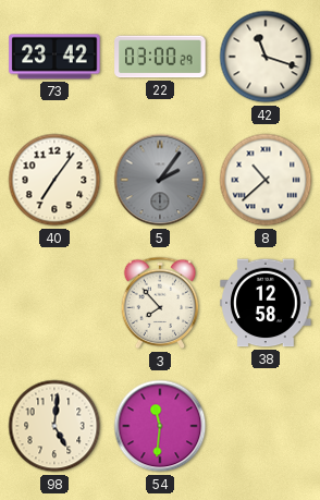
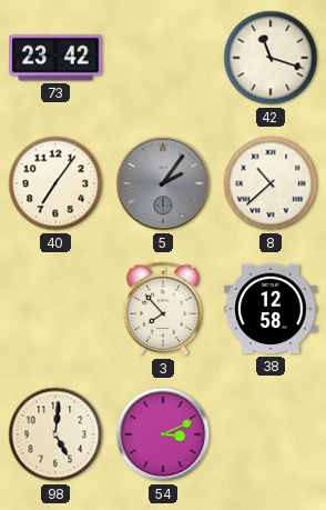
22: 03:00 -> none (160, 57)
54: 11:31 -> 3:11 (163, 434)
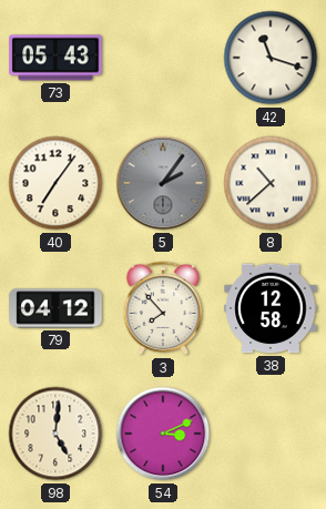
73: 23:42 -> 05:43 (55, 58)
79: none -> 04:12 (55, 308)
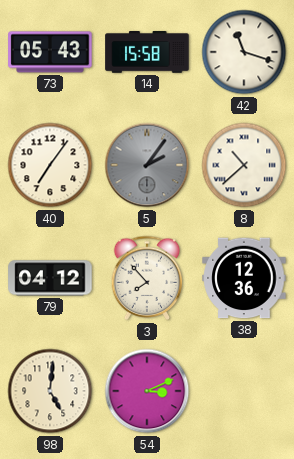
14: none -> 15:58 (147, 52)
38: 12:58 -> 12:36 (244, 278)
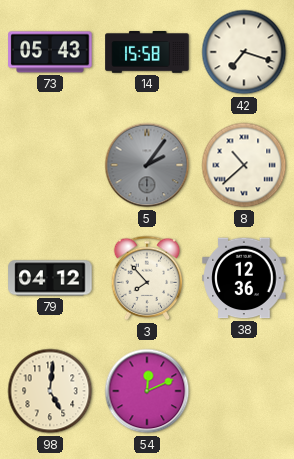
42: 11:18 -> 7:18 (244, 52)
40: 7:06 -> none (50, 165)
54: 3:11 -> 12:11 (147, 391)
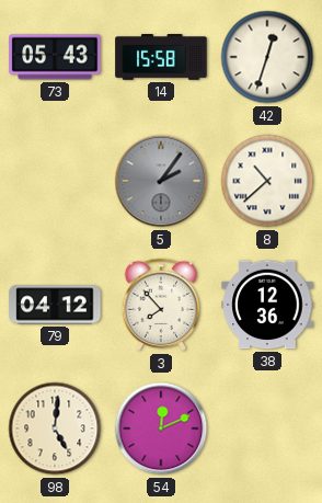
42: 7:18 -> 12:33 (267, 57)
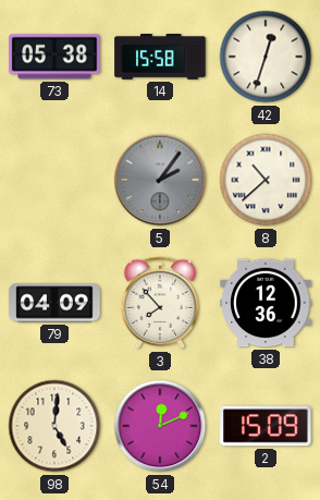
73: 05:43 -> 05:38 (54, 57)
79: 04:12 -> 04:09 (54, 303)
2: none -> 15:09 (266, 426)
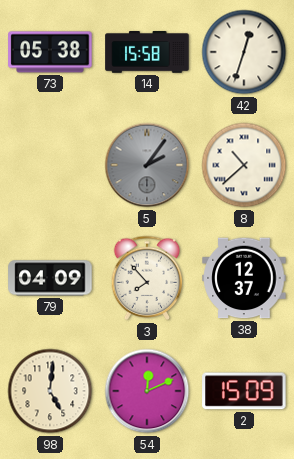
38: 12:36 -> 12:37 (244, 278)
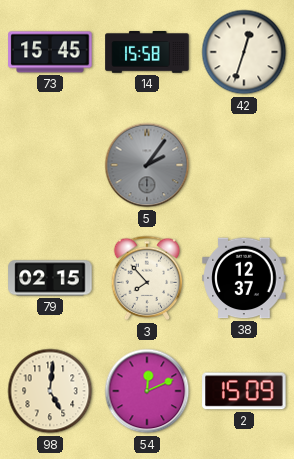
73: 05:38 -> 15:45 (50, 52)
8: 10:38 -> none (244, 165)
79: 04:09 -> 02:15 (50, 278)
